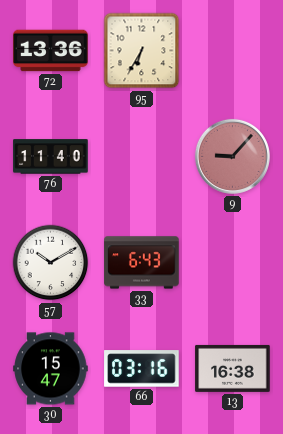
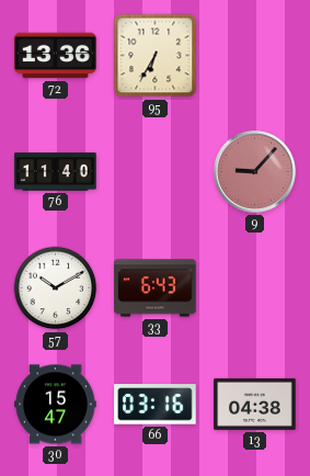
13: 16:38 -> 04:38 (255, 404)
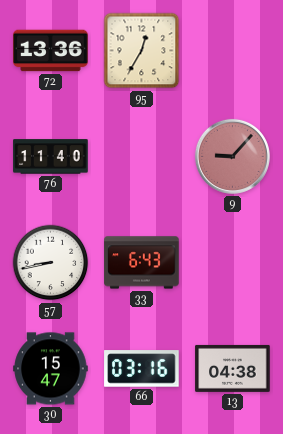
95: 6:35 -> 12:35 (142, 51)
57: 10:10 -> 8:43 (51, 263)
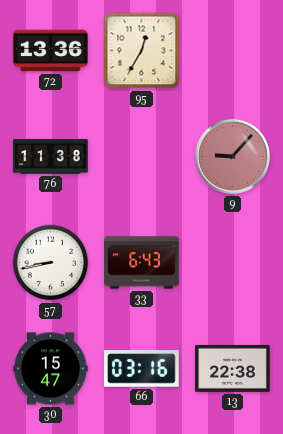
76: 11:40 -> 11:38 (51, 157)
13: 04:38 -> 22:38 (233, 368)
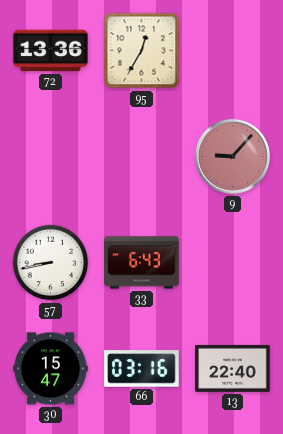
76: 11:38 -> none (51, 157)
13: 22:38 -> 22:40 (233, 368)
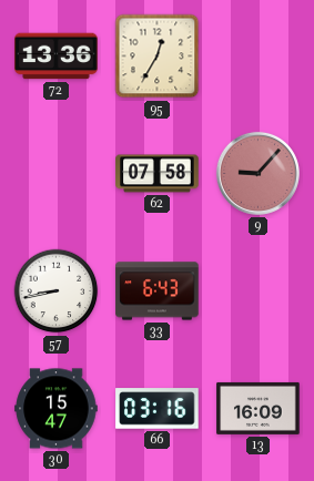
62: none -> 07:58 (158, 174)
13: 22:40 -> 16:09 (259, 408)
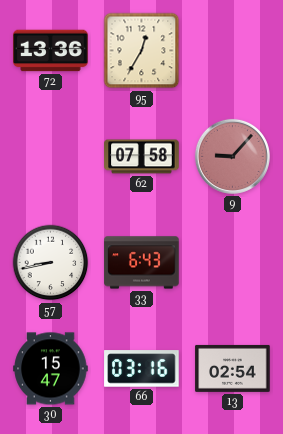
13: 16:09 -> 02:54 (233, 368)
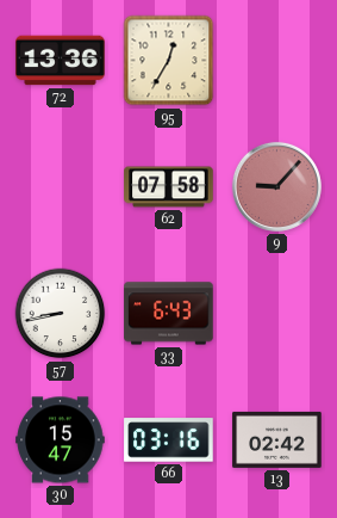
13: 02:54 -> 02:42 (277, 439)
